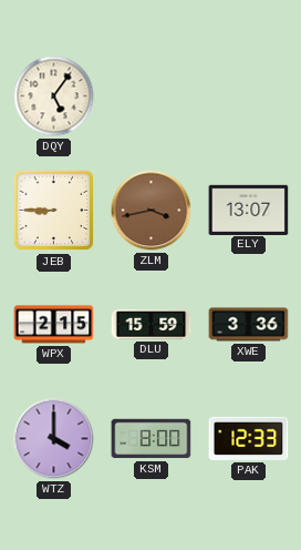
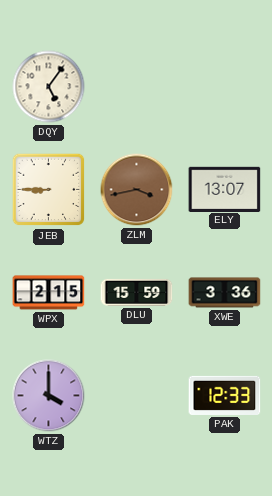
KSM: 8:00 -> none (152, 439)
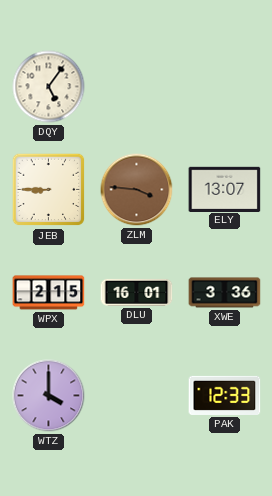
ZLM: 3:43 -> 3:46 (137, 190)
DLU: 15:59 -> 16:01 (137, 292)
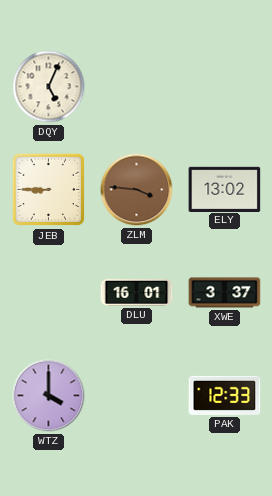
DQY: 5:06 -> 5:04 (49, 87)
ELY: 13:07 -> 13:02 (225, 189)
WPX: 2:15 -> none (49, 293)
XWE: 3:36 -> 3:37 (225, 293)
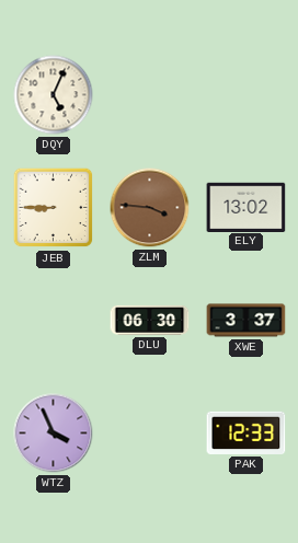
DLU: 16:01 -> 06:30 (150, 320)
WTZ: 4:00 -> 3:56 (54, 434)
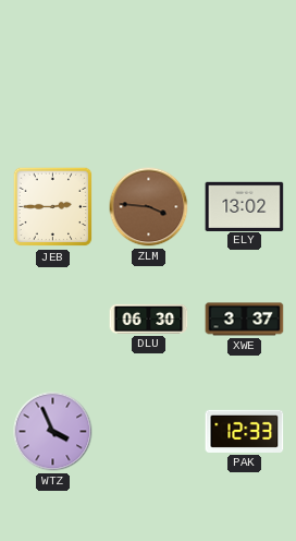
DQY: 5:04 -> none (54, 95)
JEB: 8:45 -> 2:45 (53, 207)
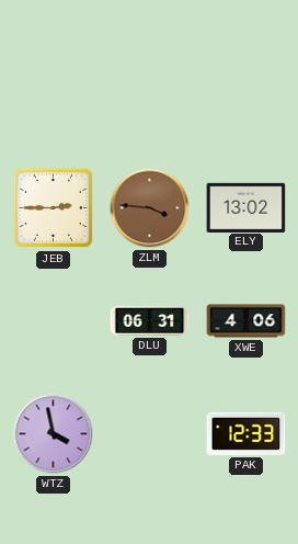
DLU: 06:30 -> 06:31 (150, 320)
XWE: 3:37 -> 4:06 (247, 321)
WTZ: 3:56 -> 3:58 (54, 434)
